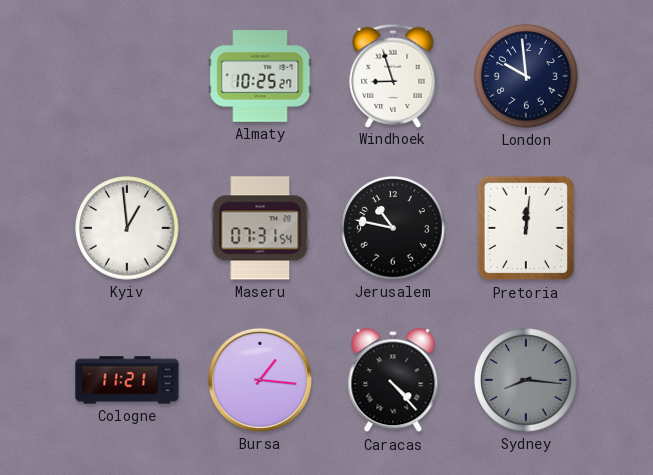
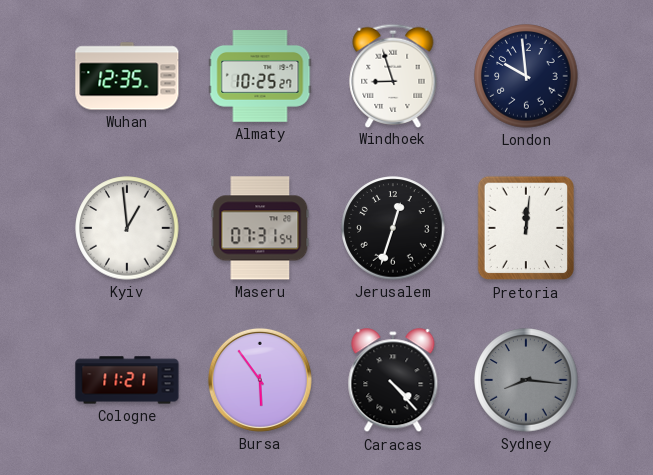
Wuhan: none -> 12:35 (127, 76)
Jerusalem: 10:47 -> 12:33 (393, 228)
Bursa: 1:16 -> 5:54 (260, 380)
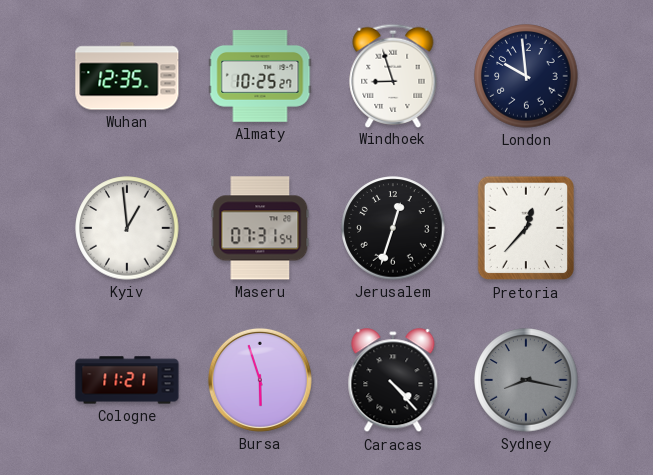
Pretoria: 12:01 -> 12:37 (526, 228)
Bursa: 5:54 -> 5:57 (260, 380)
Sydney: 8:16 -> 8:17 (526, 380)
